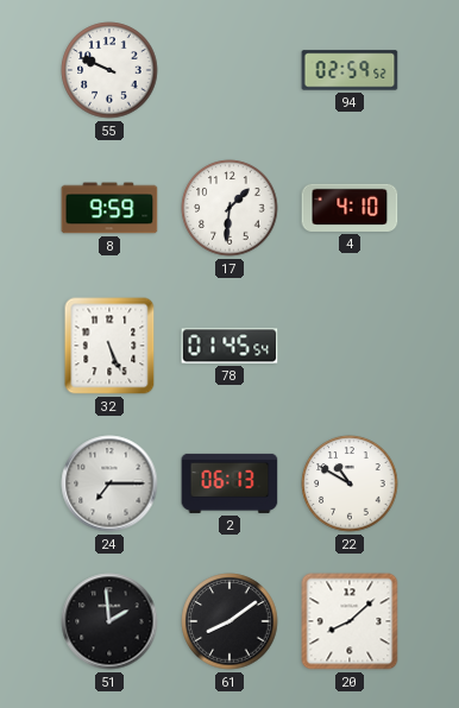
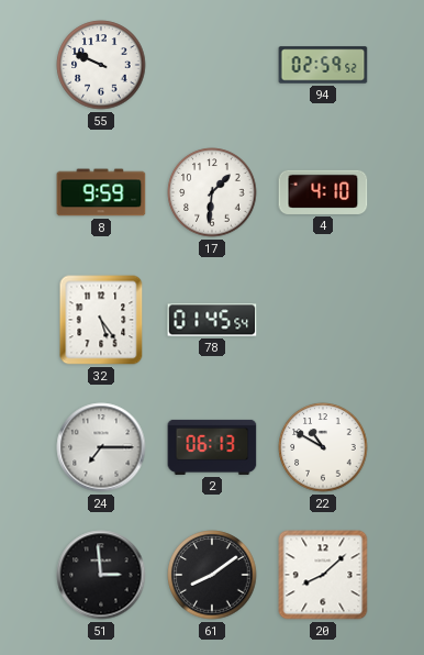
32: 5:26 -> 5:24 (101, 320)
51: 1:59 -> 2:59 (101, 575)
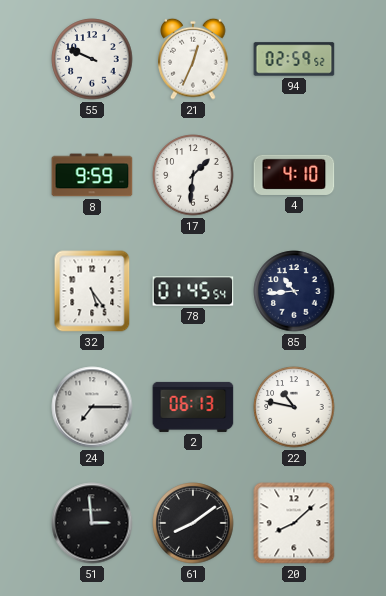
21: none -> 12:34 (193, 59)
85: none -> 10:44 (294, 291)
22: 10:50 -> 10:47 (294, 407)
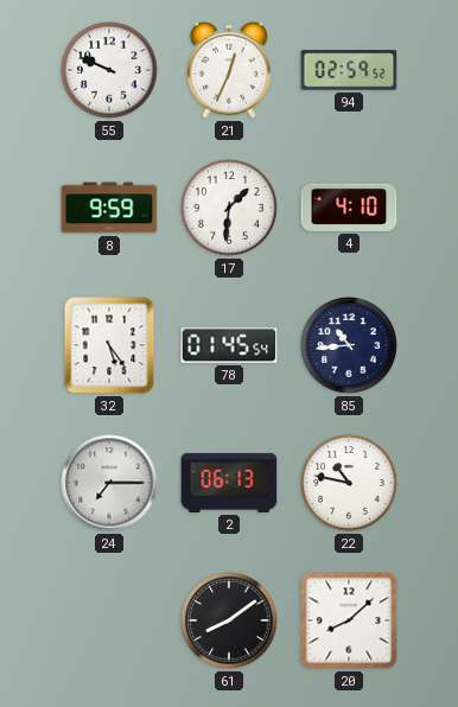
51: 2:59 -> none (92, 523)
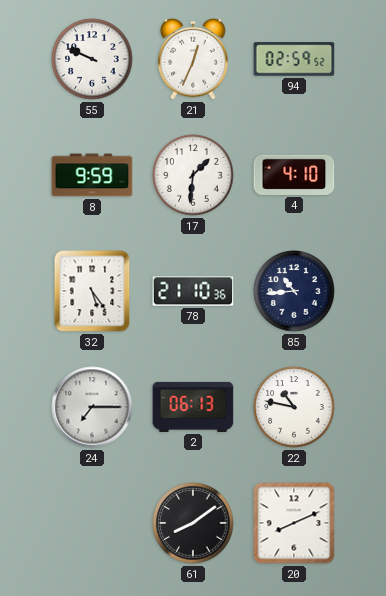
78: 01:45 -> 21:10 (193, 291)
20: 8:08 -> 8:11 (294, 523)
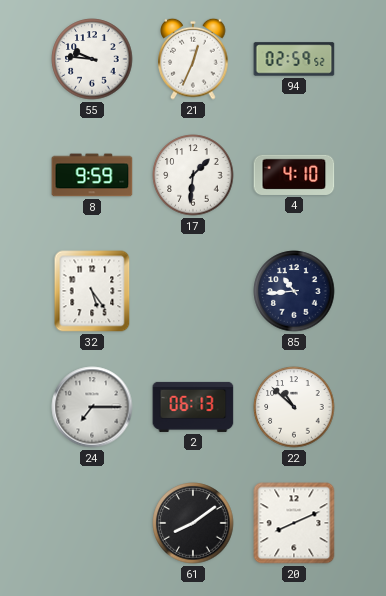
55: 9:49 -> 9:46 (92, 59)
78: 21:10 -> none (193, 291)
22: 10:47 -> 10:52 (294, 407)
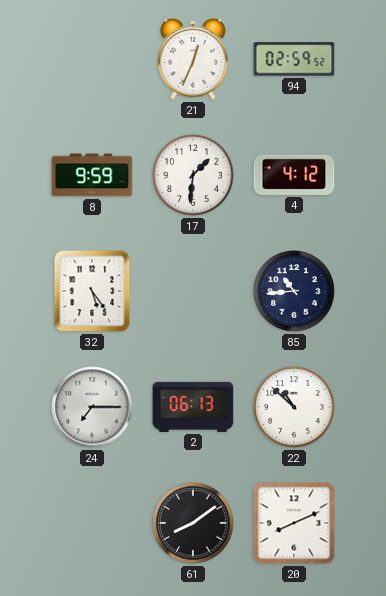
55: 9:46 -> none (92, 59)
4: 4:10 -> 4:12 (294, 175)
